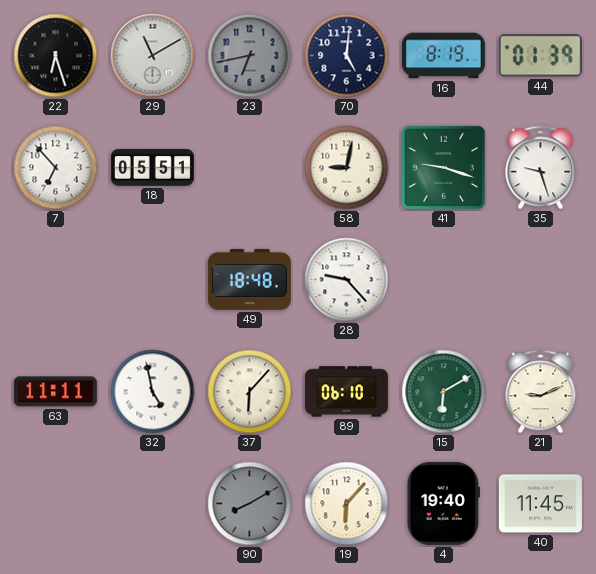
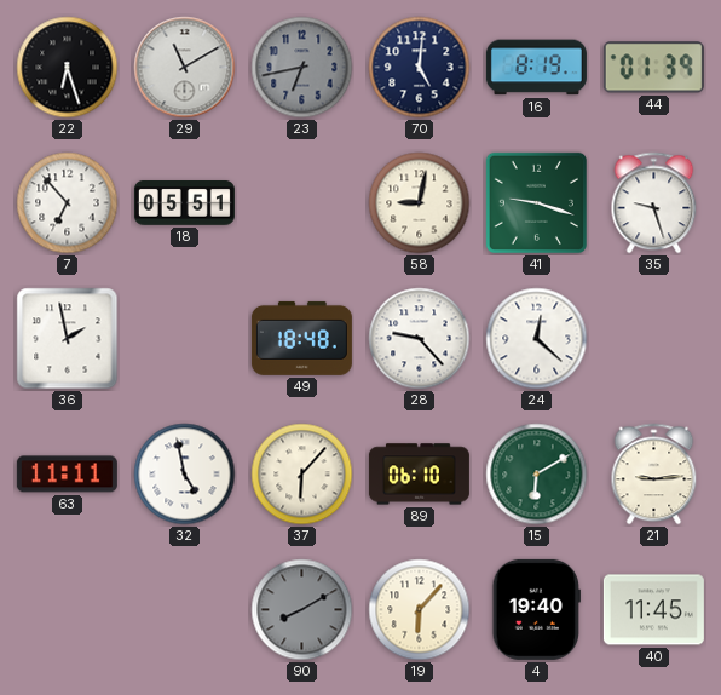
36: none -> 1:58 (68, 339)
24: none -> 12:22 (537, 339)
21: 9:11 -> 9:14 (654, 475)
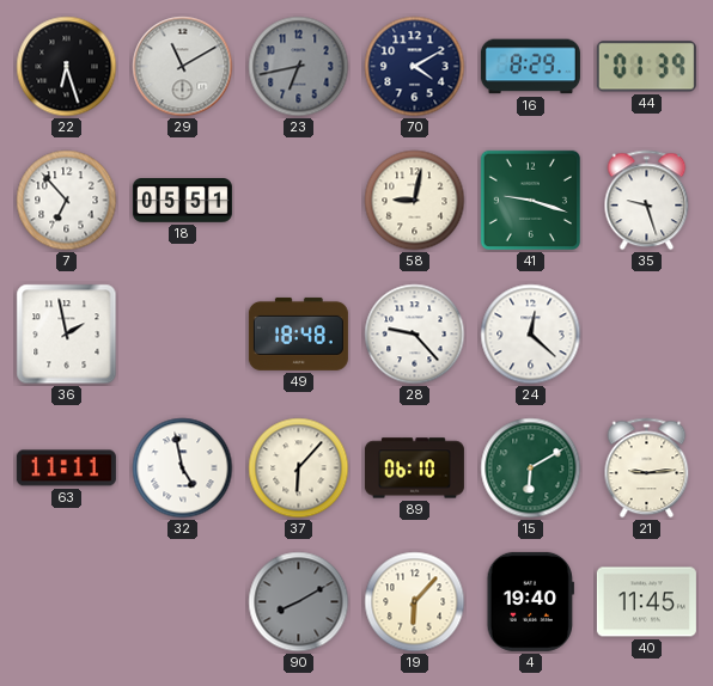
70: 5:01 -> 4:10 (415, 67)
16: 8:19 -> 8:29 (530, 67)
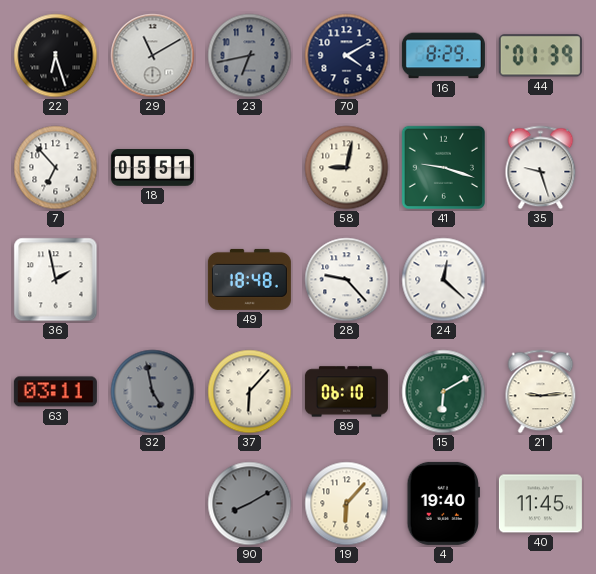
63: 11:11 -> 03:11 (55, 392)
32 dial: white -> grey (153, 392)
